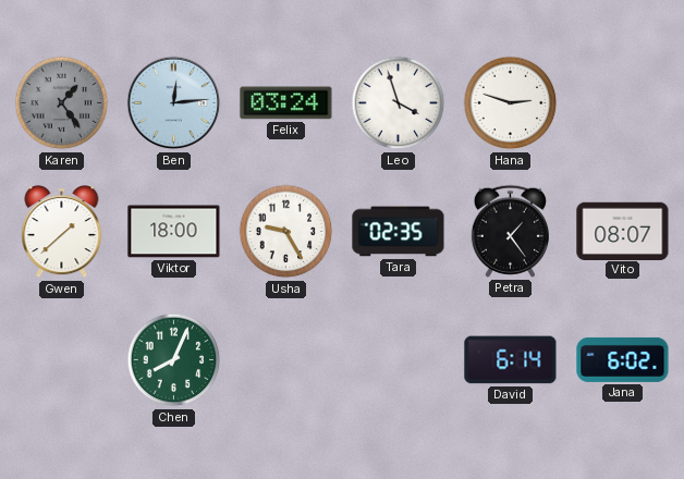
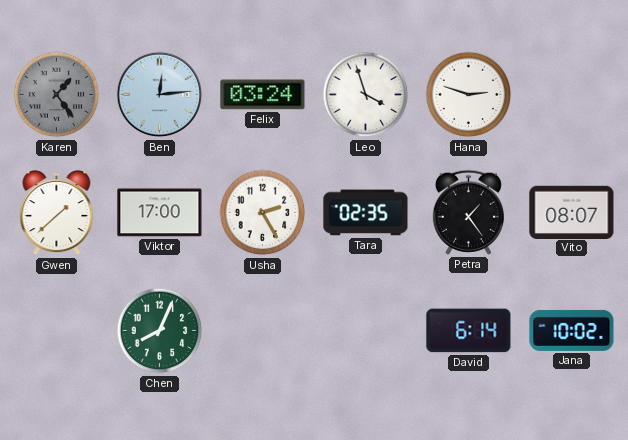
Viktor: 18:00 -> 17:00 (160, 213)
Usha: 9:25 -> 2:25 (263, 213)
Jana: 6:02 -> 10:02 (572, 330)
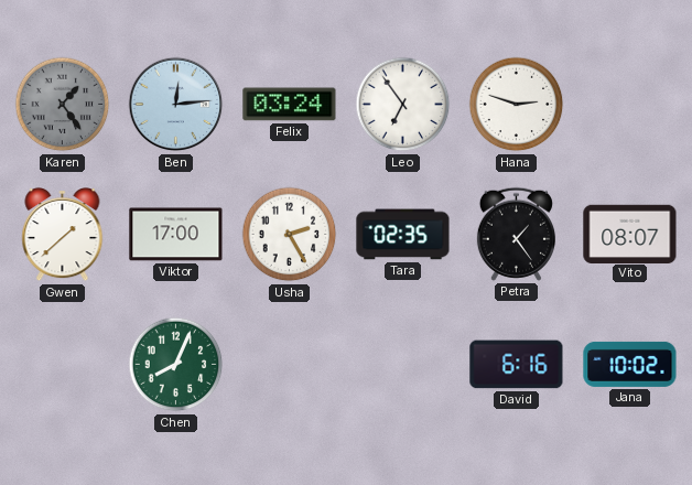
Leo: 3:57 -> 6:54 (403, 105)
David: 6:14 -> 6:16 (517, 365)
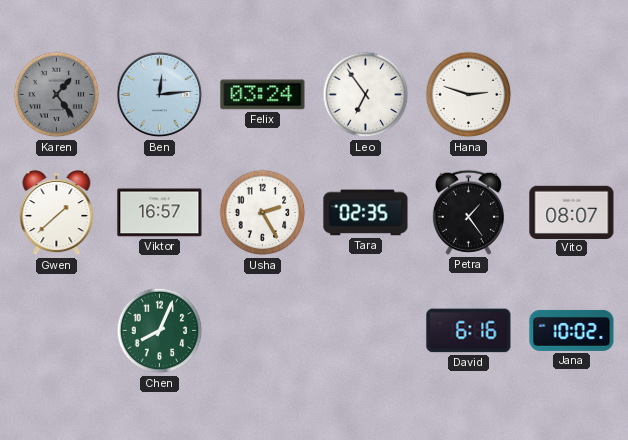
Viktor: 17:00 -> 16:57 (160, 213)
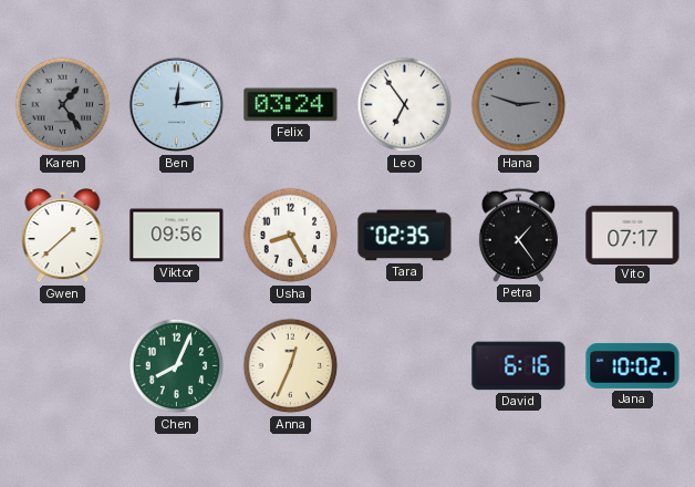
Hana dial: white -> grey (519, 105)
Viktor: 16:57 -> 09:56 (177, 236)
Usha: 2:25 -> 8:25 (291, 236)
Vito: 08:07 -> 07:17 (633, 235)
Anna: none -> 12:34 (291, 366)
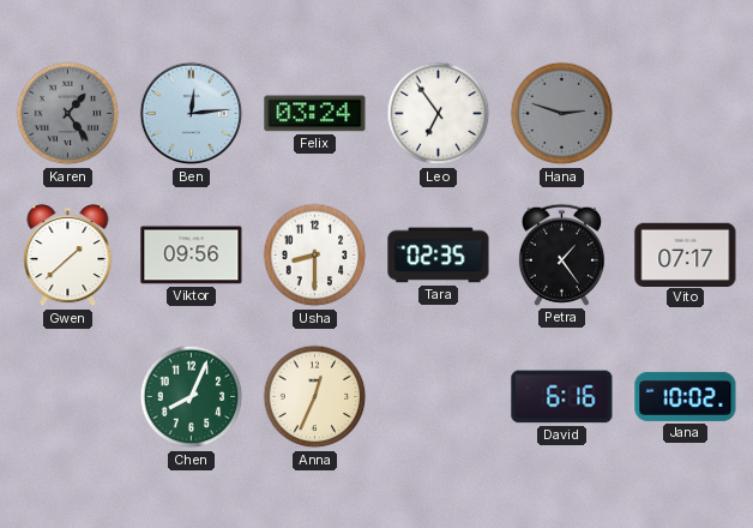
Usha: 8:25 -> 8:30 (315, 256)
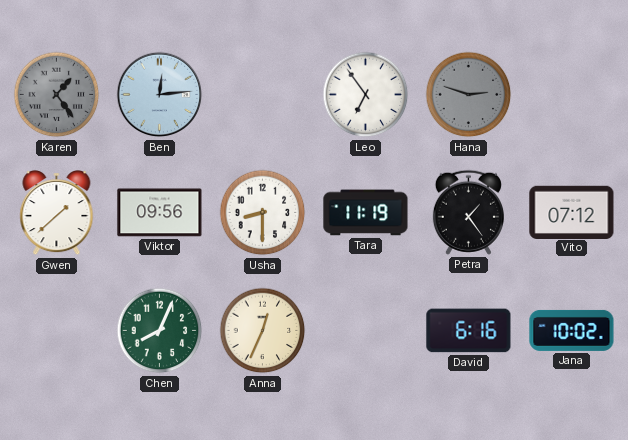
Felix: 03:24 -> none (315, 114)
Tara: 02:35 -> 11:19 (366, 213)
Vito: 07:17 -> 07:12 (572, 212)
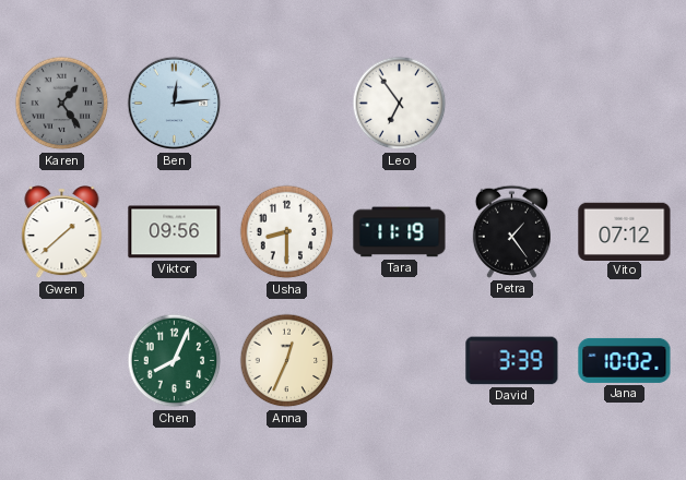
Hana: 2:48 -> none (469, 95)
David: 6:16 -> 3:39 (512, 361)
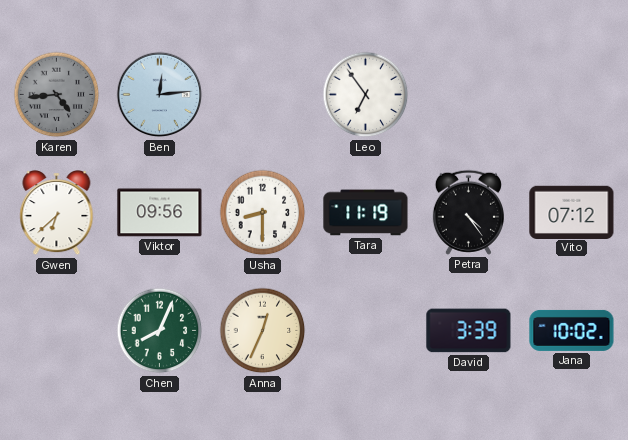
Karen: 1:24 -> 4:44 (57, 95)
Gwen: 1:38 -> 6:38 (57, 213)
Petra: 1:24 -> 4:24 (468, 212)
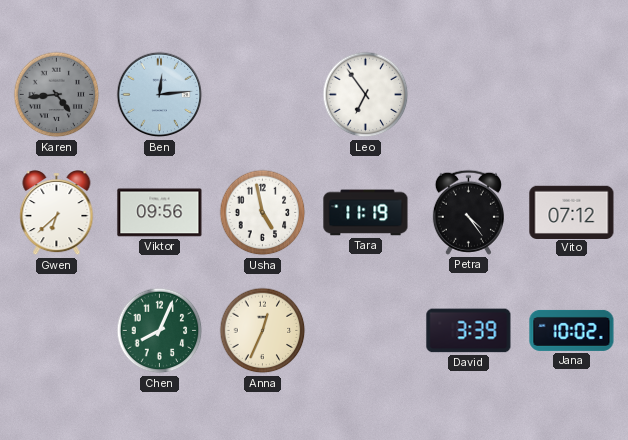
Usha: 8:30 -> 4:58 (263, 213)
